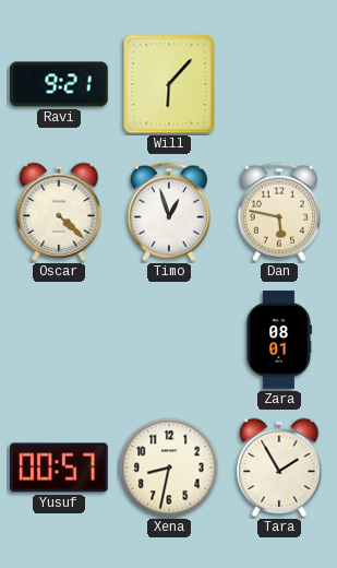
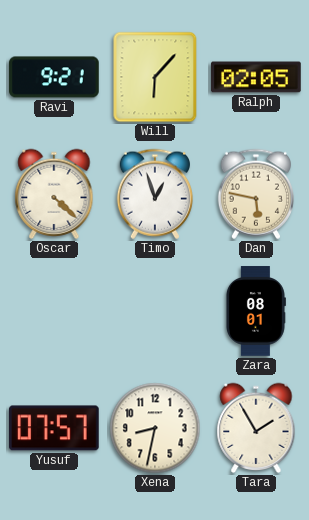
Ralph: none -> 02:05 (256, 77)
Yusuf: 00:57 -> 07:57 (55, 428)
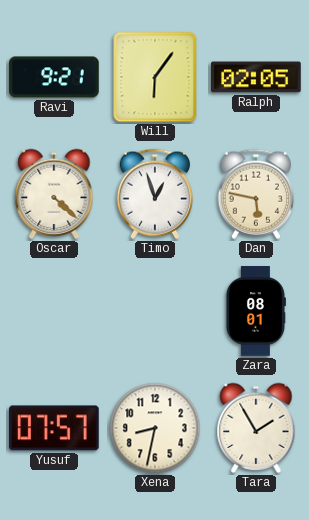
Will: 6:07 -> 6:06 (155, 77)
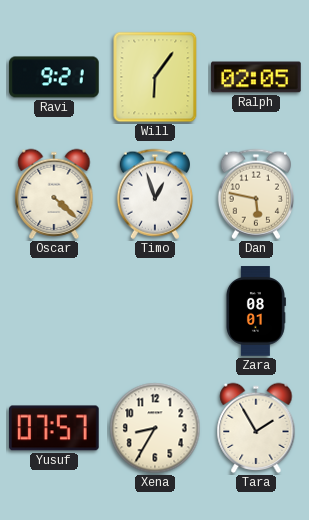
Xena: 8:32 -> 8:35 (155, 428)
